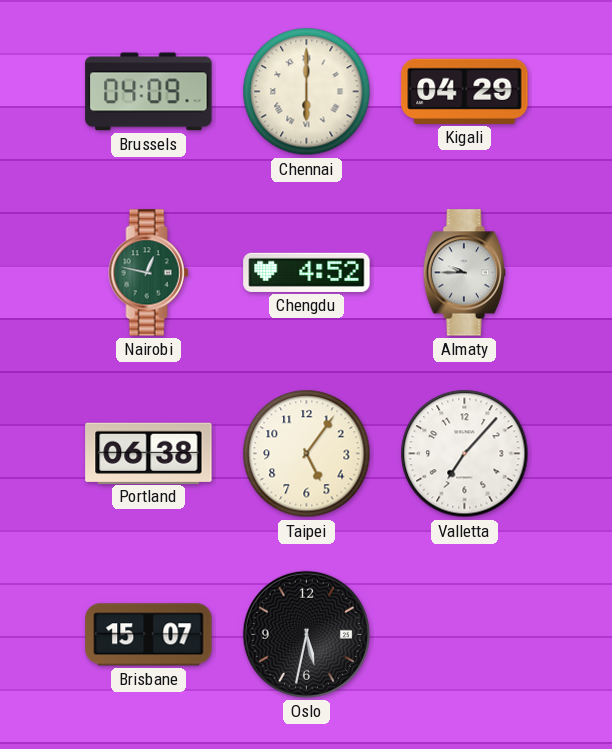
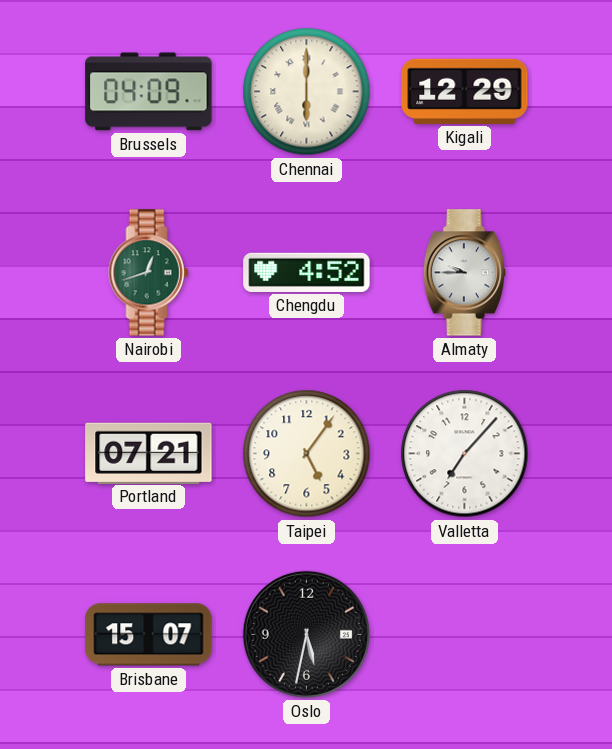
Kigali: 04:29 -> 12:29 (465, 91)
Nairobi: 12:47 -> 12:42 (149, 273)
Portland: 06:38 -> 07:21 (149, 453)
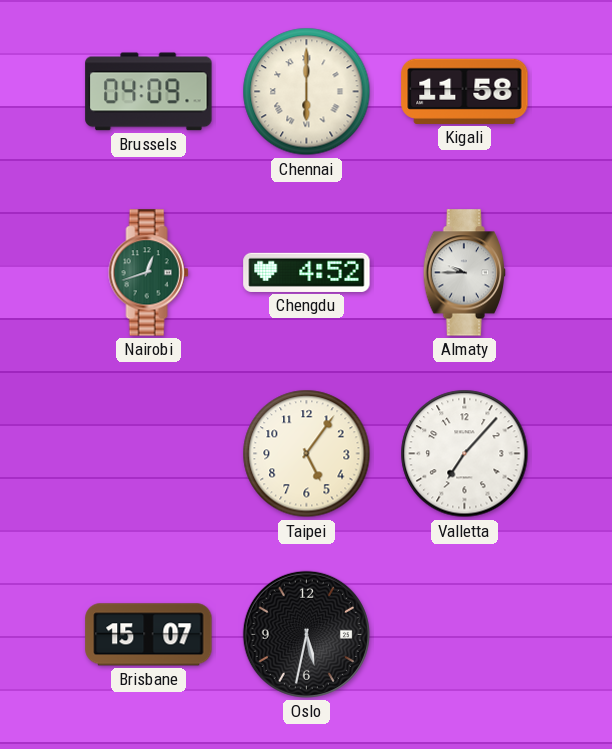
Kigali: 12:29 -> 11:58 (465, 91)
Portland: 07:21 -> none (149, 453)
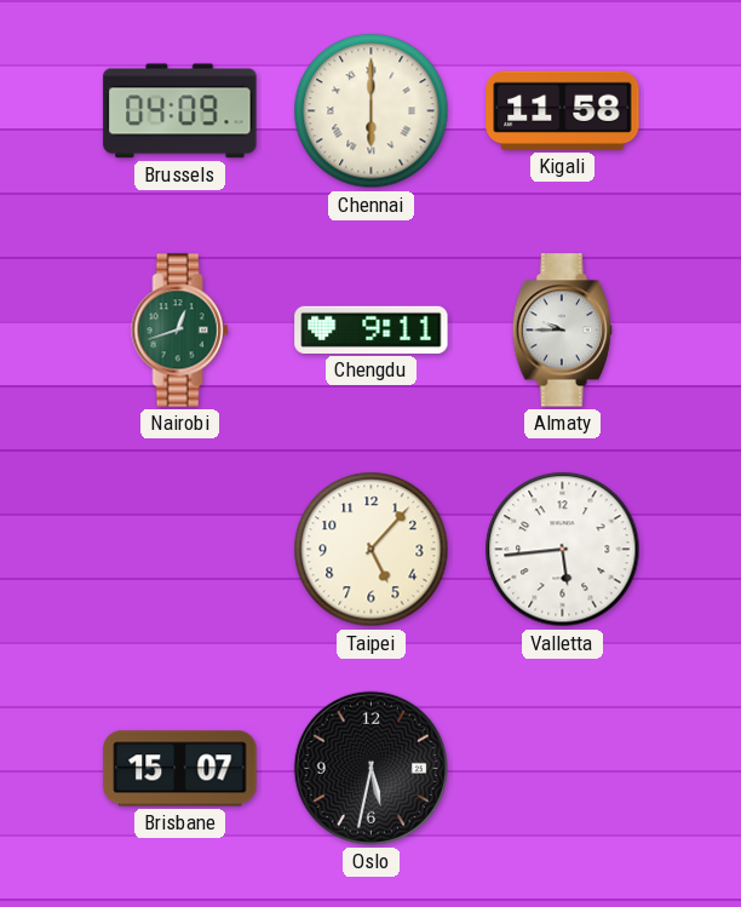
Chengdu: 4:52 -> 9:11 (372, 329)
Taipei: 5:06 -> 5:07 (372, 550)
Valletta: 7:07 -> 5:44 (563, 550)
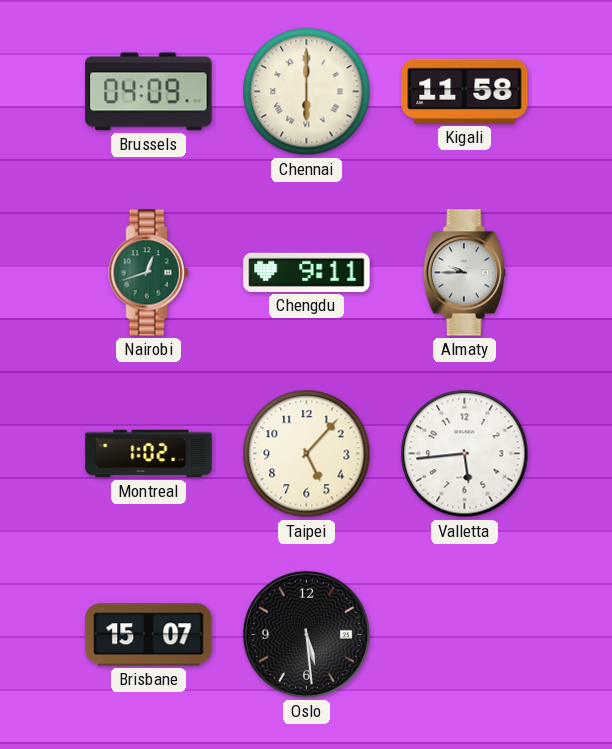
Montreal: none -> 1:02 (149, 454)
Oslo: 5:32 -> 5:29 (306, 634)
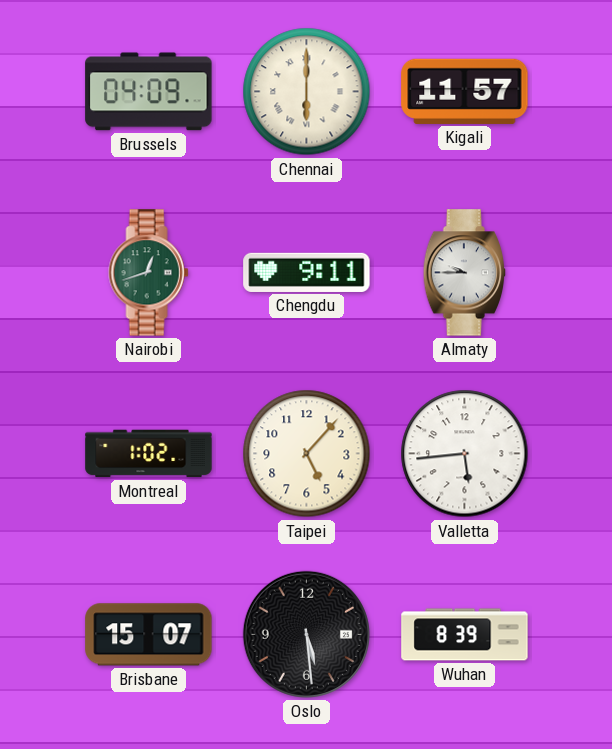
Kigali: 11:58 -> 11:57 (465, 91)
Wuhan: none -> 8:39 (465, 635)
